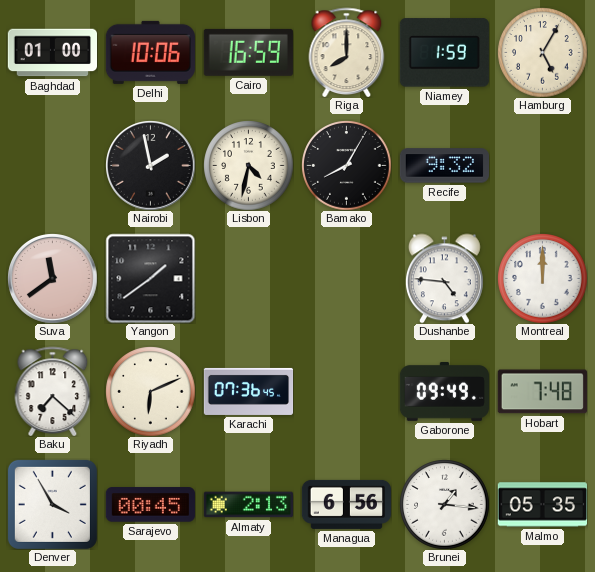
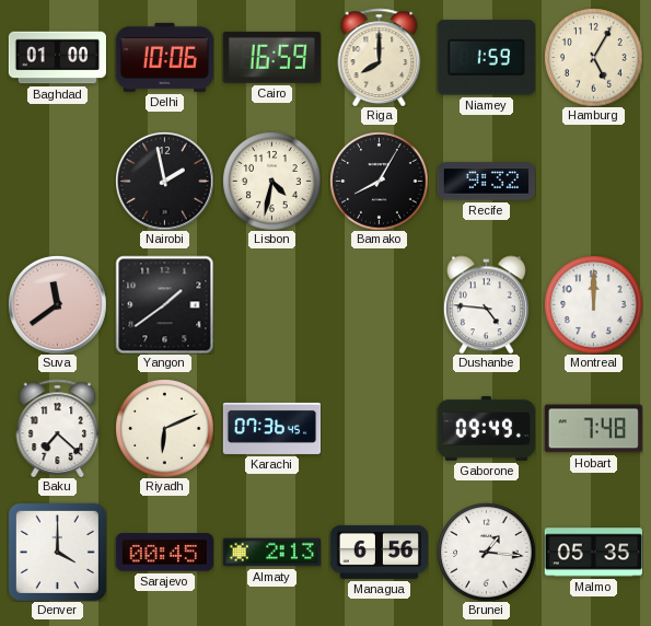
Denver: 3:55 -> 4:00 (57, 552)
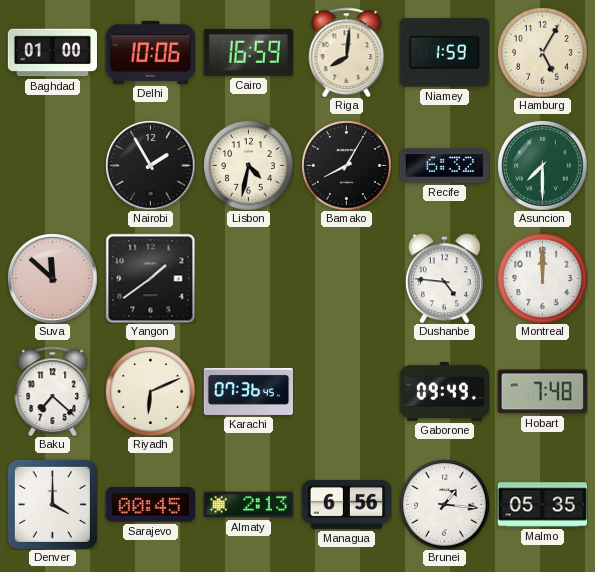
Riga: 8:00 -> 8:01 (347, 52)
Nairobi: 1:58 -> 1:55 (150, 165)
Recife: 9:32 -> 6:32 (444, 166)
Asuncion: none -> 7:30 (542, 165)
Suva: 11:39 -> 11:52 (52, 278)
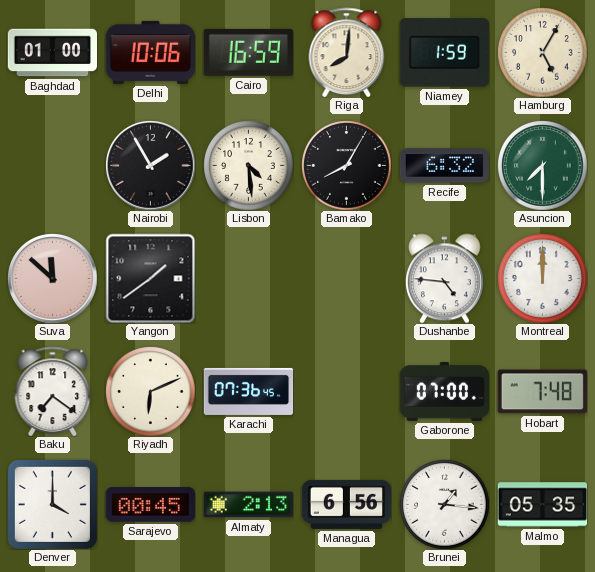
Lisbon: 4:32 -> 4:29 (248, 165)
Baku: 7:22 -> 7:21 (53, 391)
Gaborone: 09:49 -> 07:00 (444, 391)
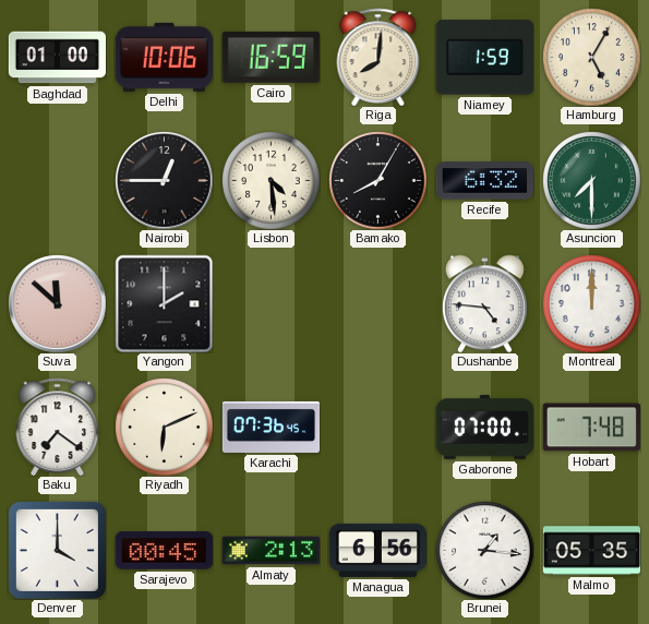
Nairobi: 1:55 -> 12:45 (164, 180)
Yangon: 1:39 -> 2:00 (164, 303)
